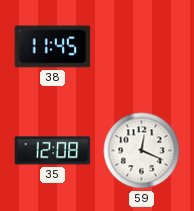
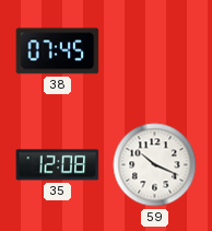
38: 11:45 -> 07:45 (58, 51)
59: 12:19 -> 10:19 (155, 165)
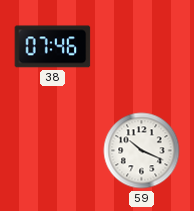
38: 07:45 -> 07:46 (53, 47)
35: 12:08 -> none (58, 165)
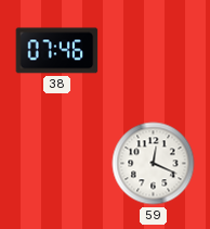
59: 10:19 -> 12:19 (154, 164)
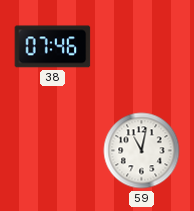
59: 12:19 -> 11:02 (142, 151)
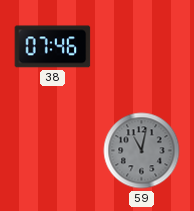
59 dial: white -> grey (142, 151)
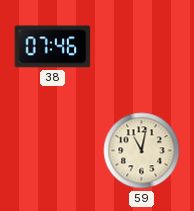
59 dial: grey -> cream (142, 151)
